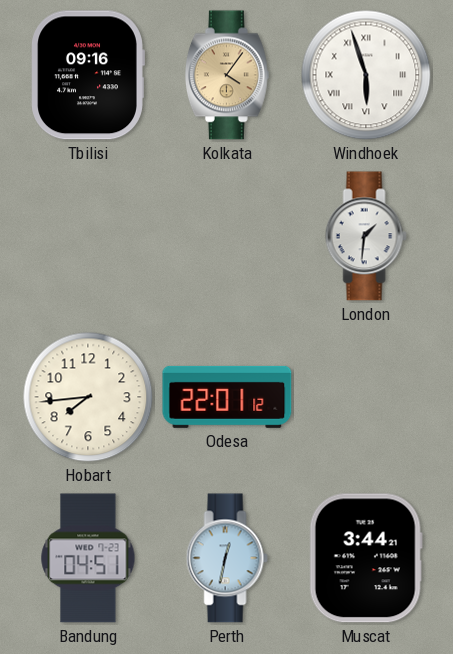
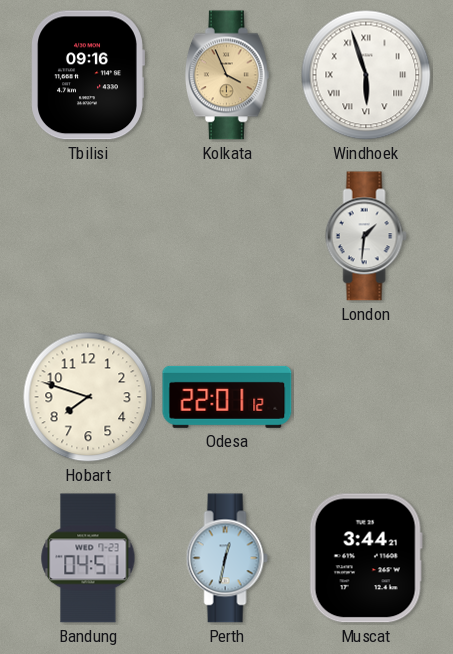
Kolkata: 4:06 -> 3:56 (227, 75)
Hobart: 7:44 -> 7:48 (88, 397)
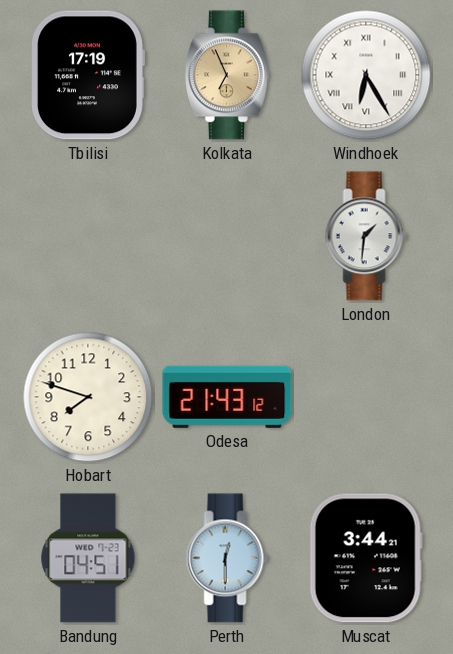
Tbilisi: 09:16 -> 17:19 (88, 75)
Kolkata: 3:56 -> 6:56 (227, 75)
Windhoek: 5:57 -> 6:25 (366, 75)
Odesa: 22:01 -> 21:43 (227, 397)
Perth: 12:32 -> 12:30 (227, 558)
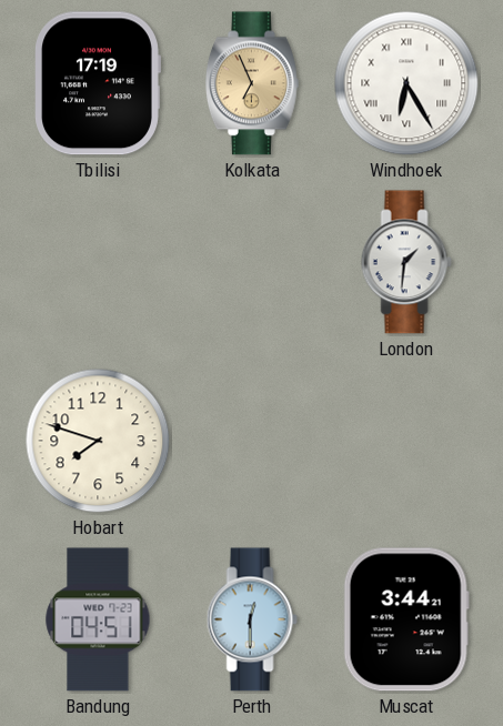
Odesa: 21:43 -> none (227, 397)
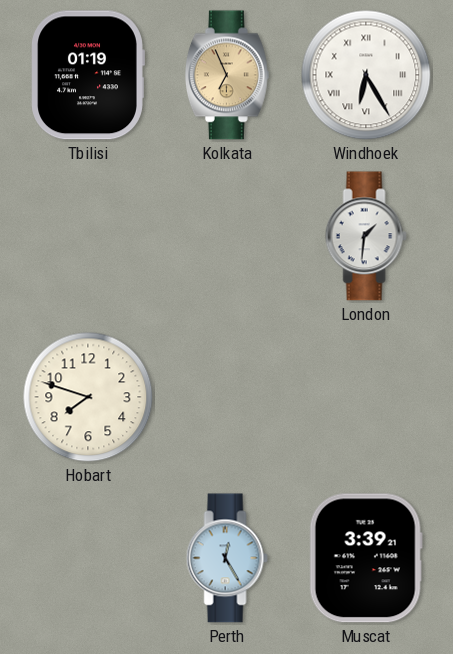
Tbilisi: 17:19 -> 01:19 (88, 75)
Bandung: 04:51 -> none (98, 619)
Perth: 12:30 -> 12:25 (227, 558)
Muscat: 3:44 -> 3:39 (366, 558)
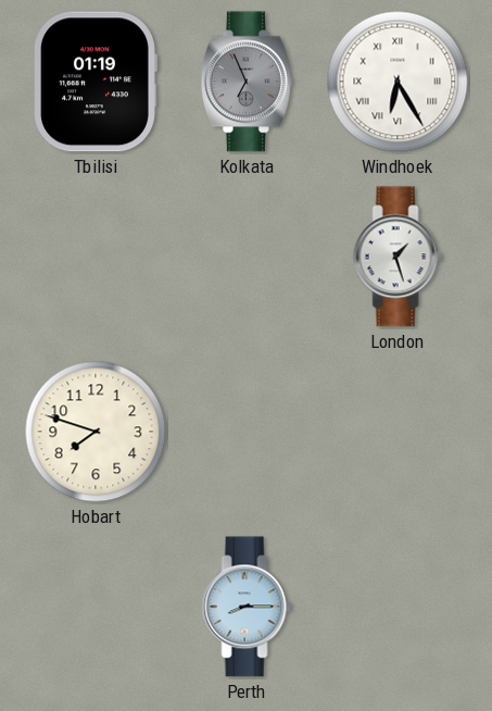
Kolkata dial: champagne -> grey (247, 82)
London: 1:31 -> 1:27 (398, 257)
Perth: 12:25 -> 8:15 (247, 607)
Muscat: 3:39 -> none (366, 558)
